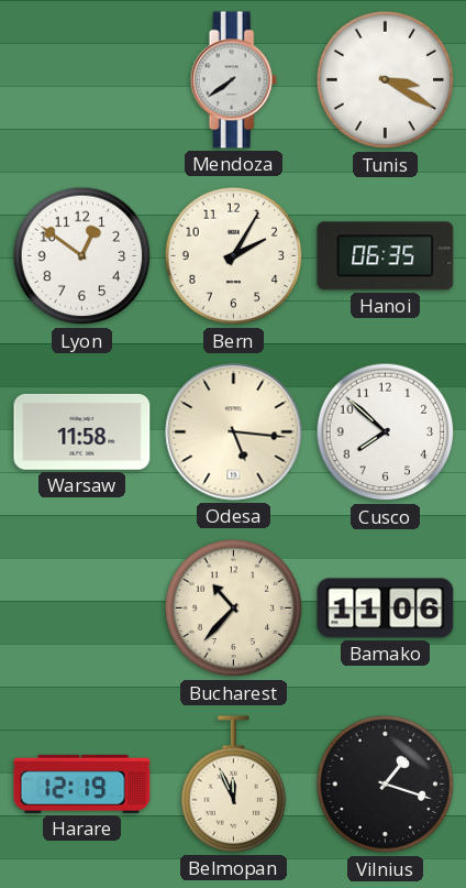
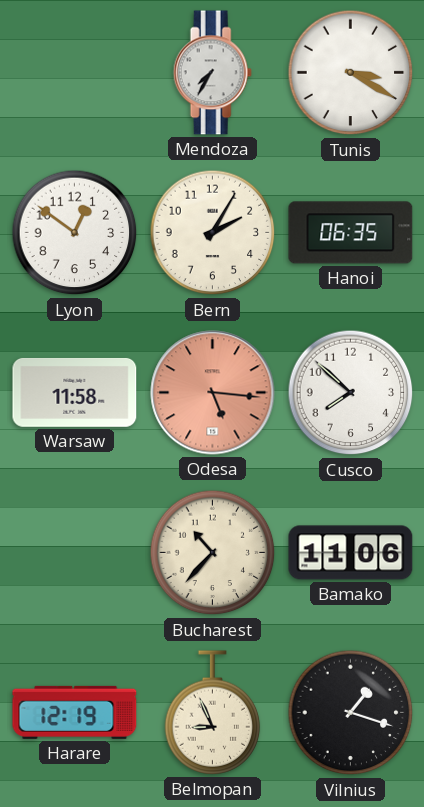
Mendoza: 7:39 -> 7:35 (212, 73)
Odesa dial: cream -> salmon (213, 393)
Belmopan: 11:56 -> 8:56 (213, 713)
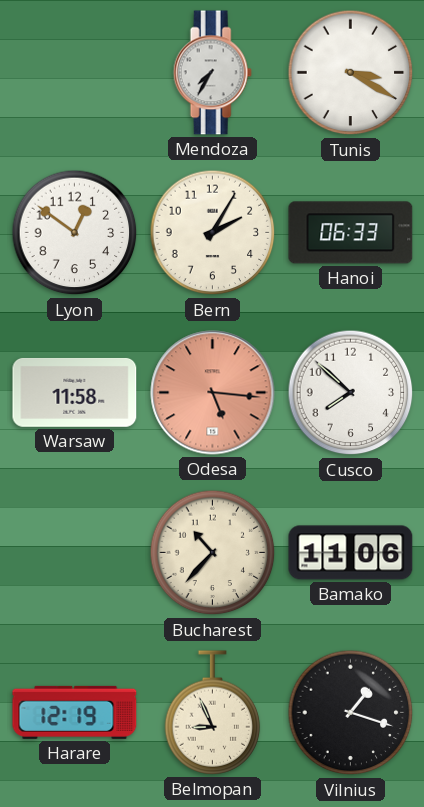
Hanoi: 06:35 -> 06:33 (351, 233)
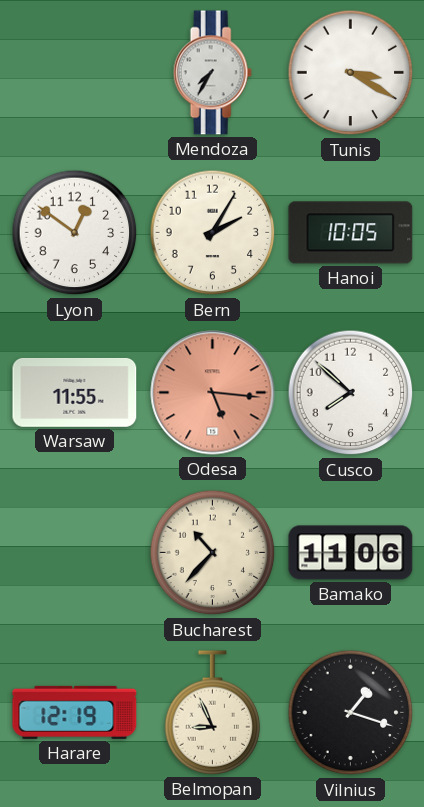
Hanoi: 06:33 -> 10:05 (351, 233)
Warsaw: 11:58 -> 11:55 (75, 392)
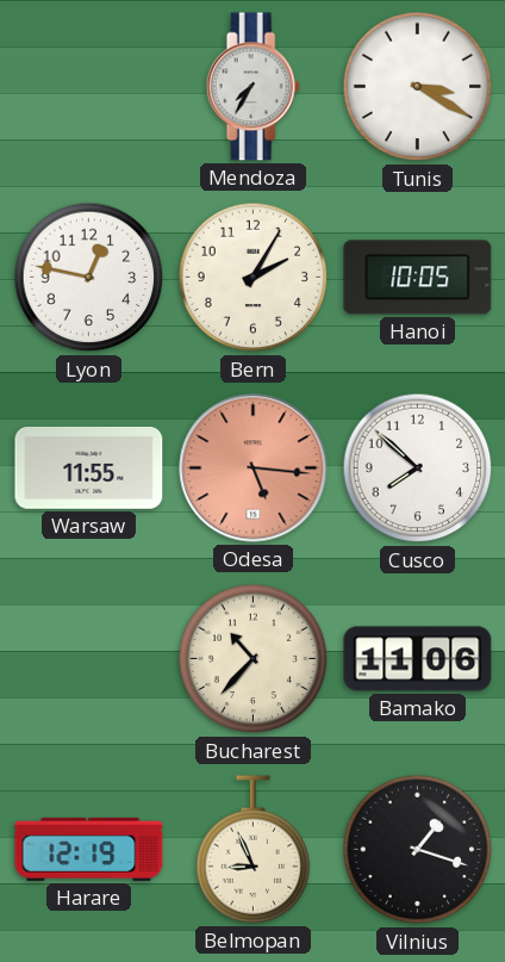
Lyon: 12:51 -> 12:47 (89, 278)
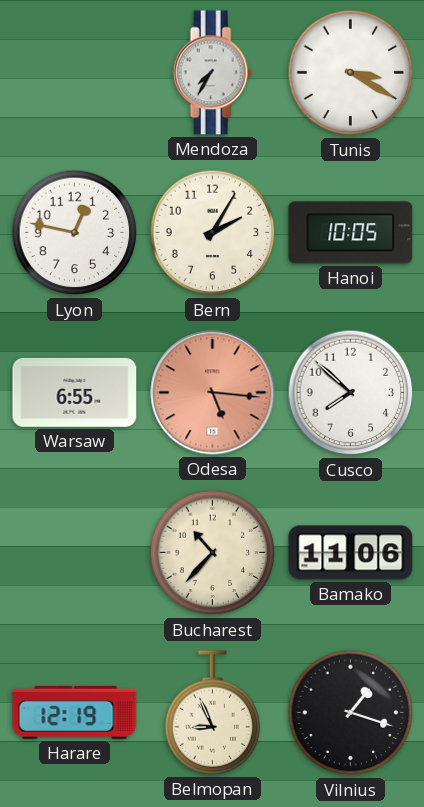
Warsaw: 11:55 -> 6:55 (75, 392)
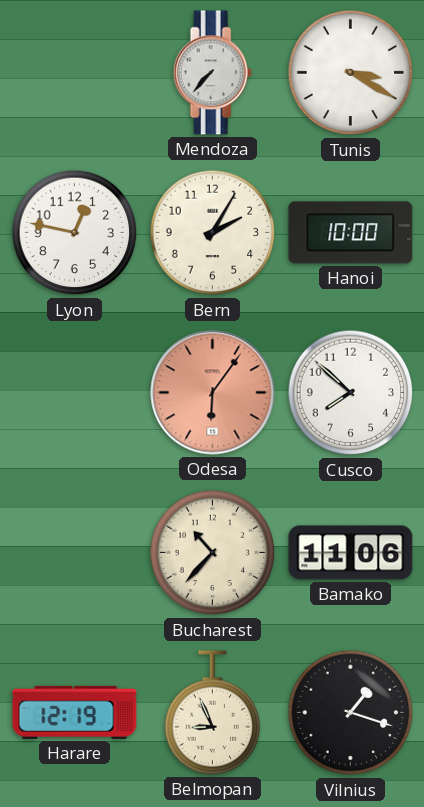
Mendoza: 7:35 -> 7:37 (212, 73)
Hanoi: 10:05 -> 10:00 (351, 233)
Warsaw: 6:55 -> none (75, 392)
Odesa: 5:16 -> 6:06 (213, 393)
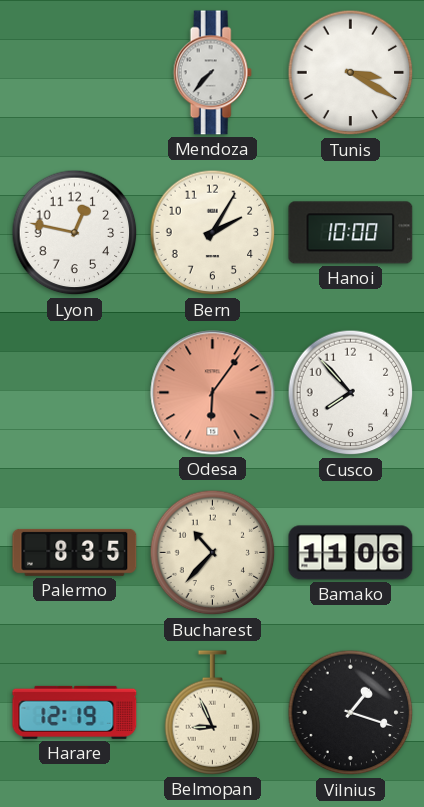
Cusco: 7:52 -> 7:53 (351, 393)
Palermo: none -> 8:35 (75, 552)
